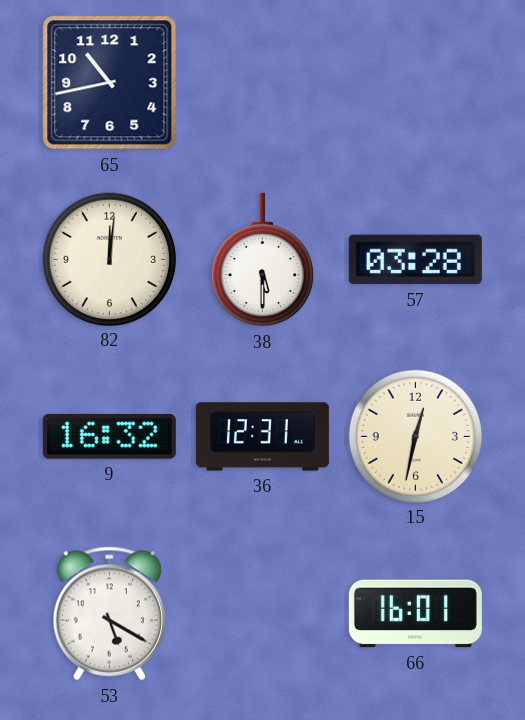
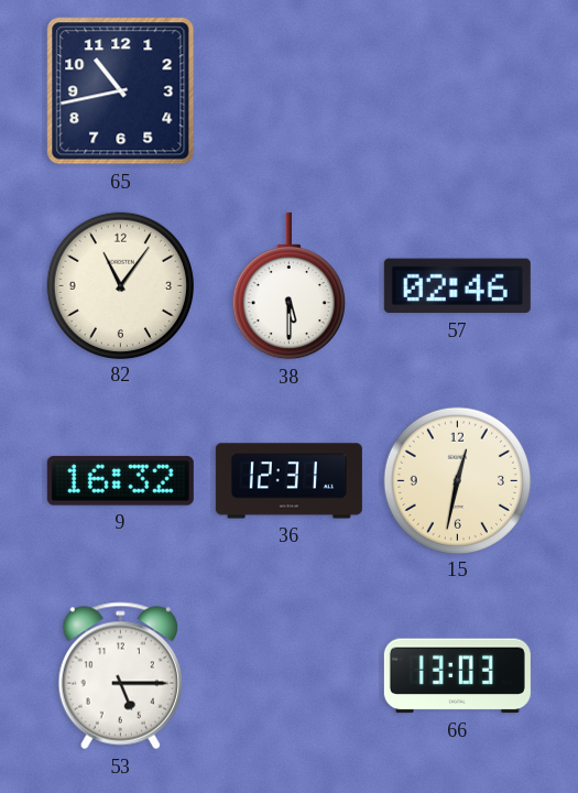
82: 12:01 -> 11:06 (120, 285)
57: 03:28 -> 02:46 (457, 286)
53: 5:20 -> 5:15 (120, 676)
66: 16:01 -> 13:03 (457, 676)
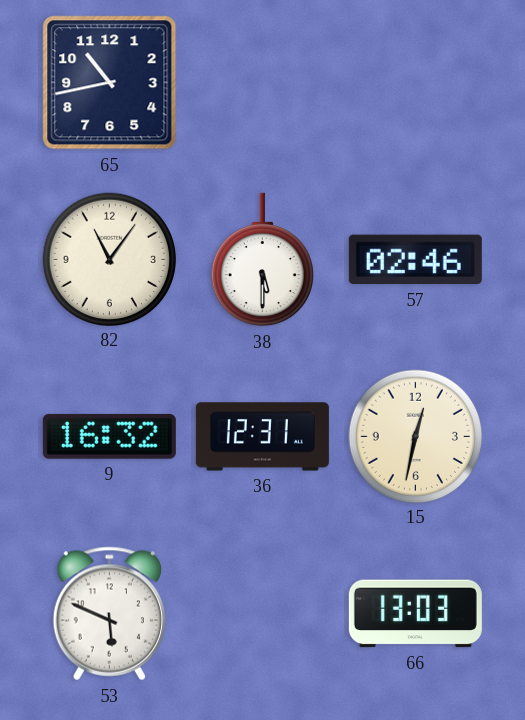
53: 5:15 -> 5:49 (109, 614)
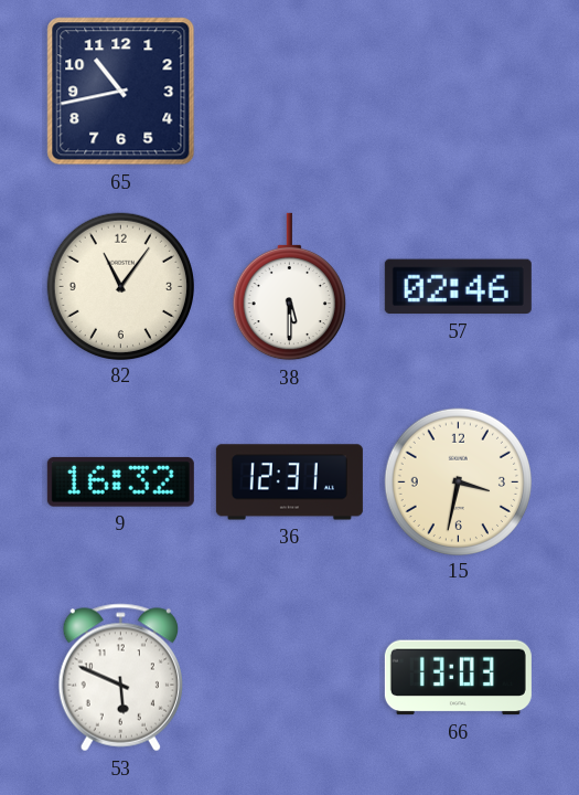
15: 12:32 -> 3:32 (458, 481)
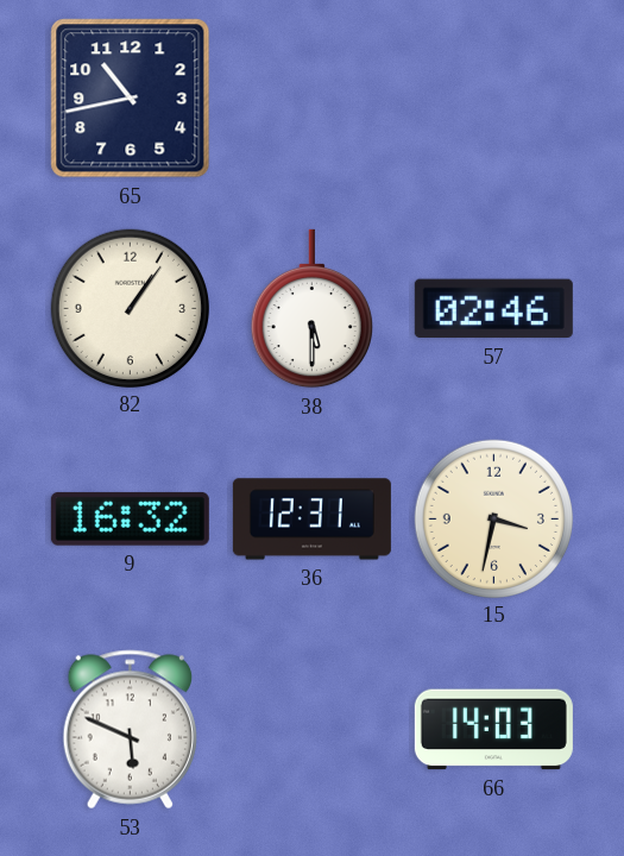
82: 11:06 -> 1:06 (130, 308)
66: 13:03 -> 14:03 (493, 730)
